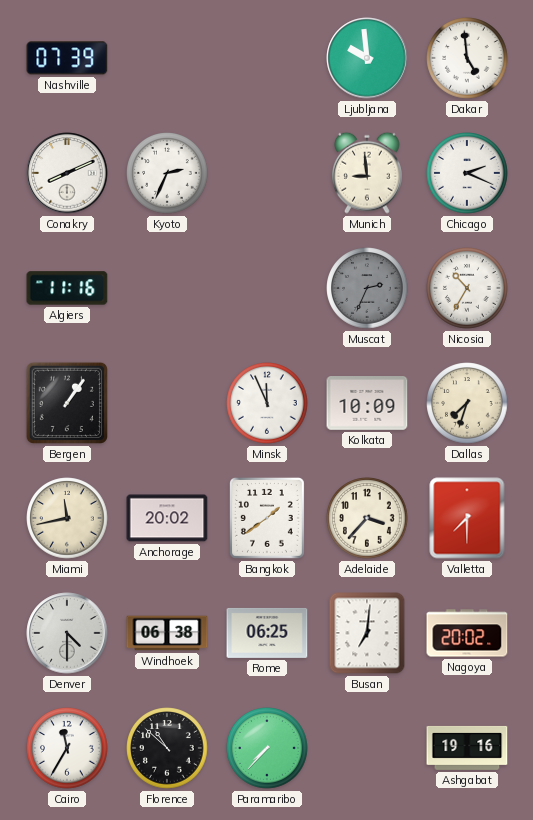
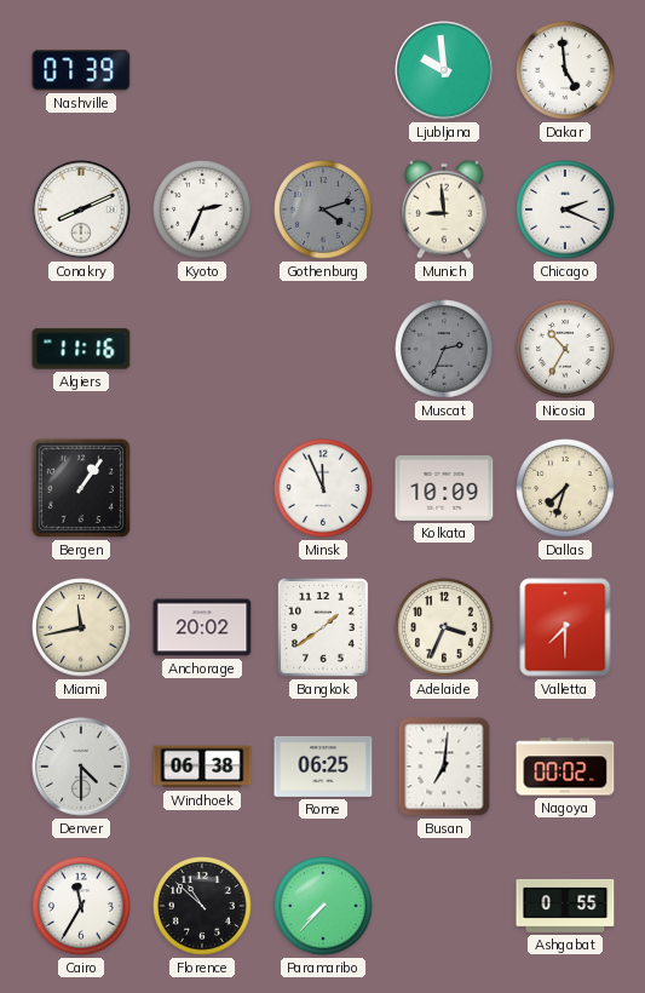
Gothenburg: none -> 4:12 (323, 209)
Adelaide: 3:37 -> 3:34 (444, 627)
Nagoya: 20:02 -> 00:02 (565, 767)
Ashgabat: 19:16 -> 0:55 (565, 906)
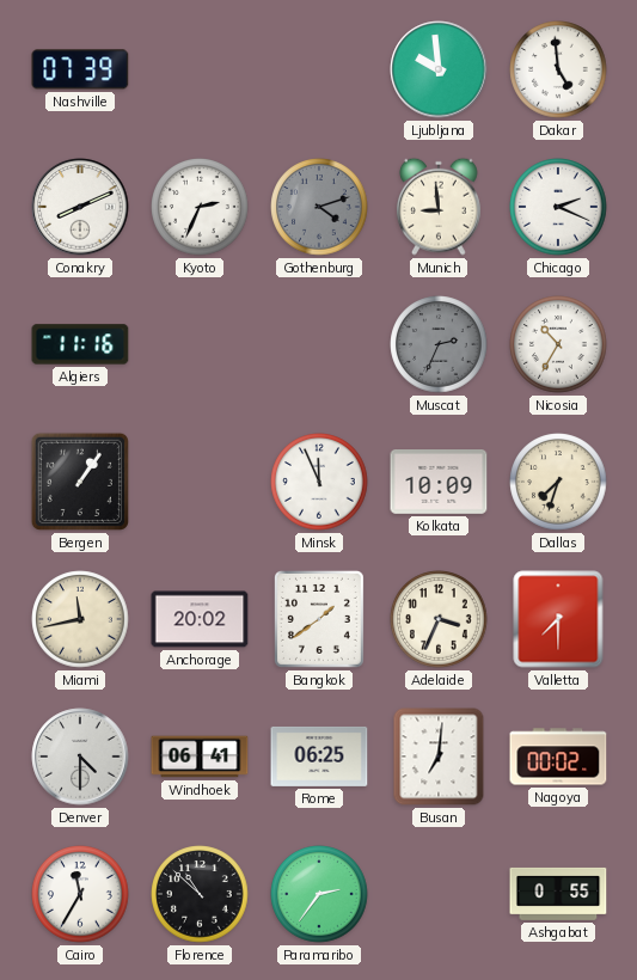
Windhoek: 06:38 -> 06:41 (200, 757)
Paramaribo: 7:37 -> 2:36 (319, 894)
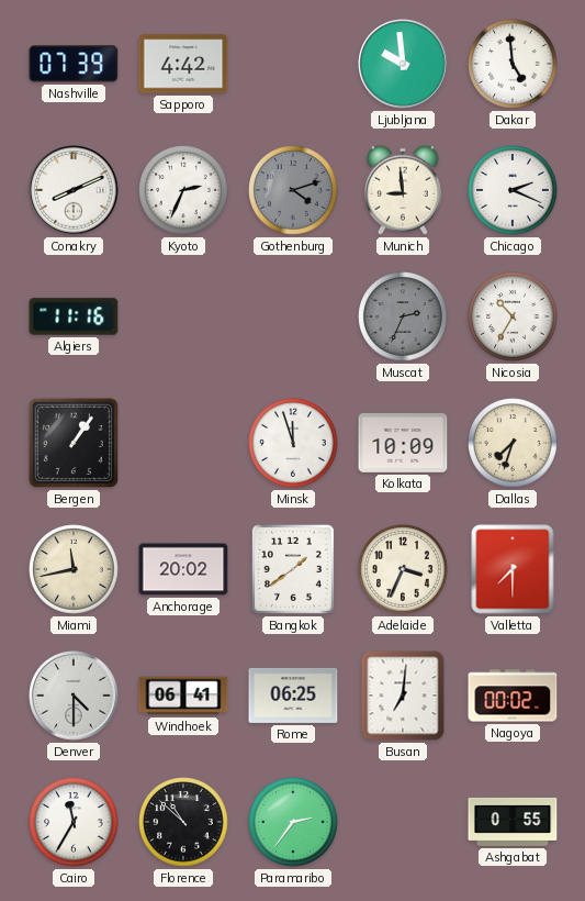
Sapporo: none -> 4:42 (183, 64)
Minsk: 11:56 -> 11:57 (293, 443)
